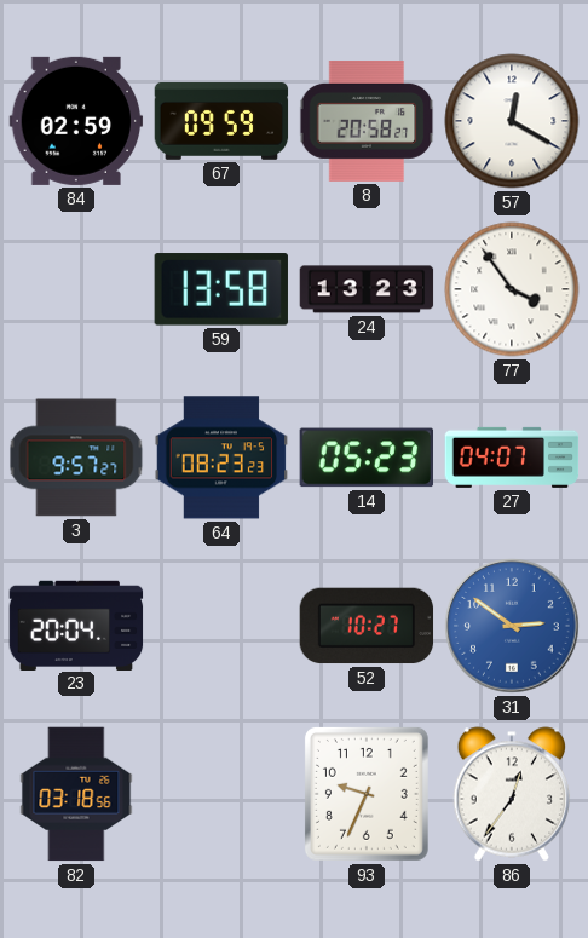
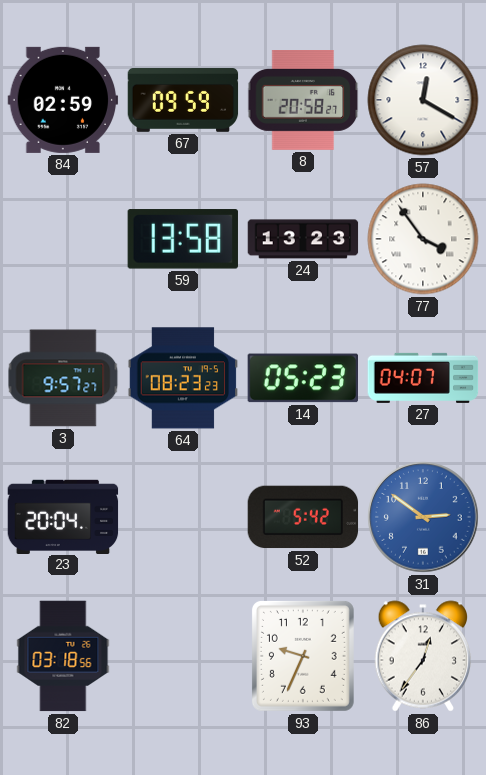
52: 10:27 -> 5:42 (303, 517)
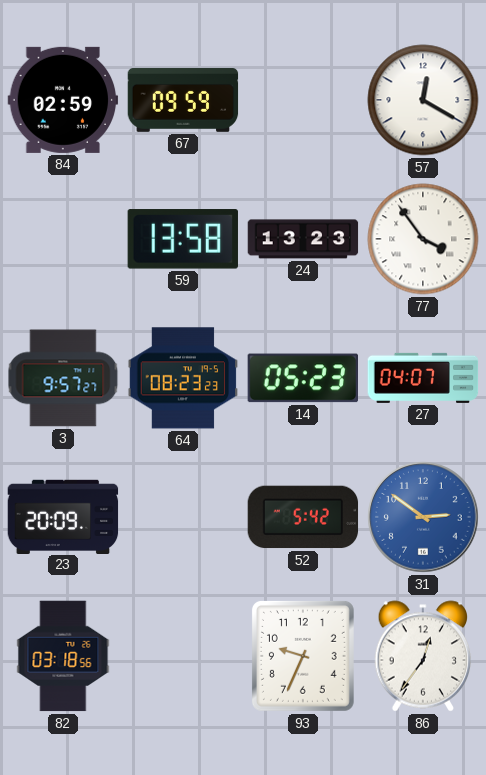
8: 20:58 -> none (303, 101)
23: 20:04 -> 20:09 (63, 516)
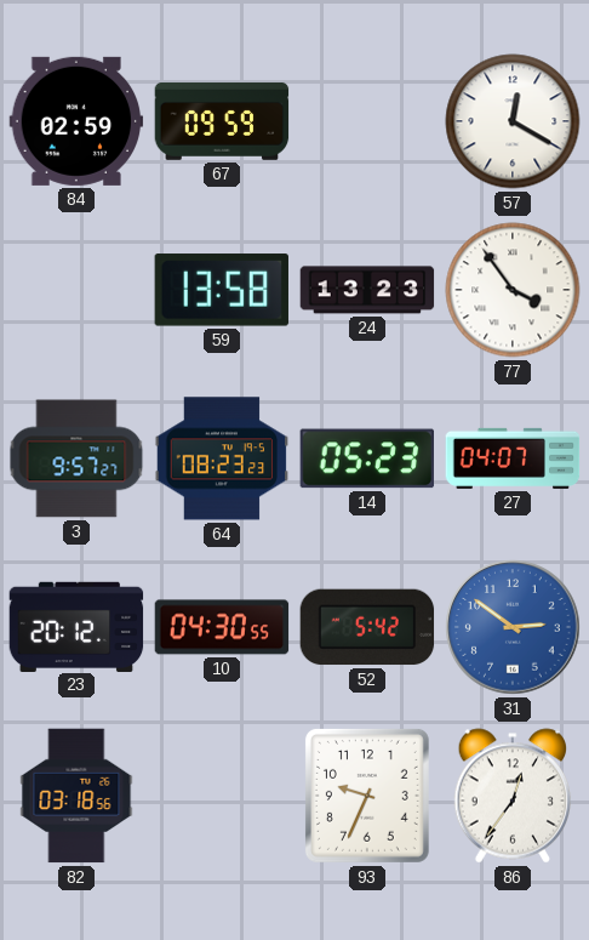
23: 20:09 -> 20:12 (76, 626)
10: none -> 04:30 (222, 627)
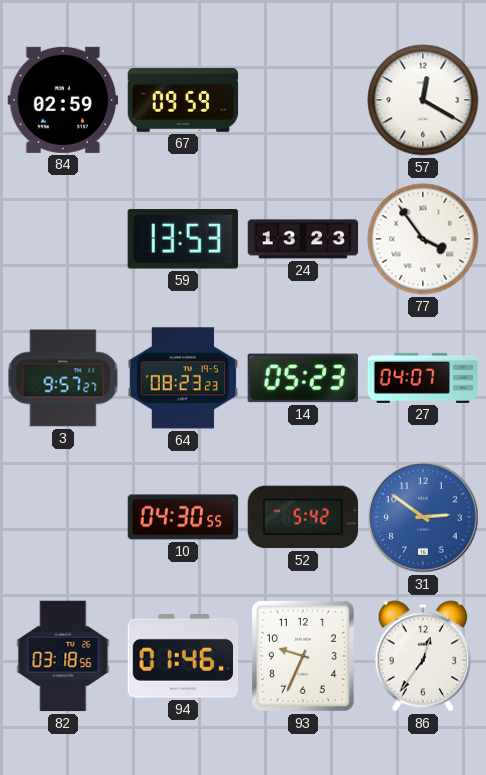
59: 13:58 -> 13:53 (183, 239)
23: 20:12 -> none (76, 626)
94: none -> 01:46 (183, 656)
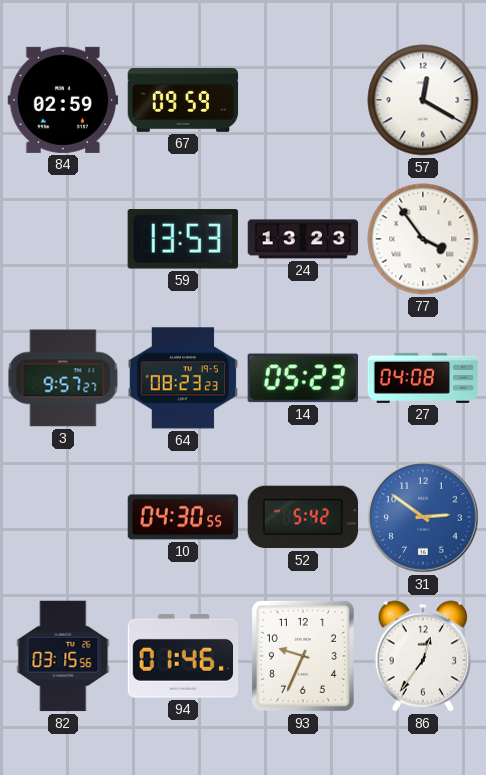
27: 04:07 -> 04:08 (423, 378)
82: 03:18 -> 03:15 (63, 656)
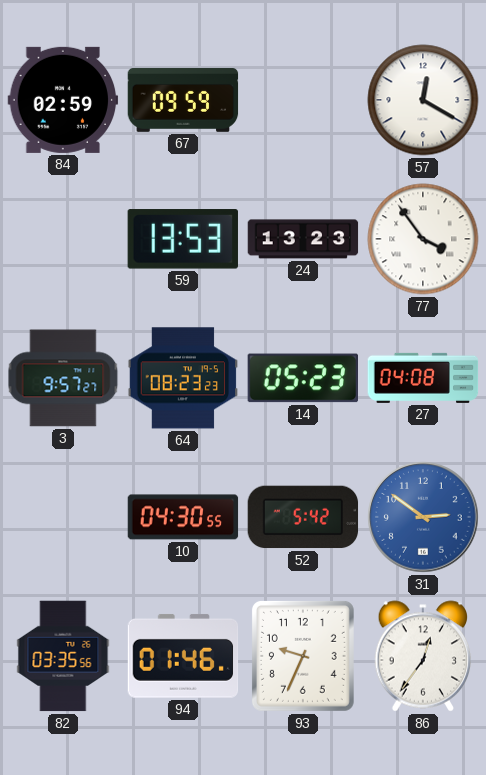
82: 03:15 -> 03:35 (63, 656)
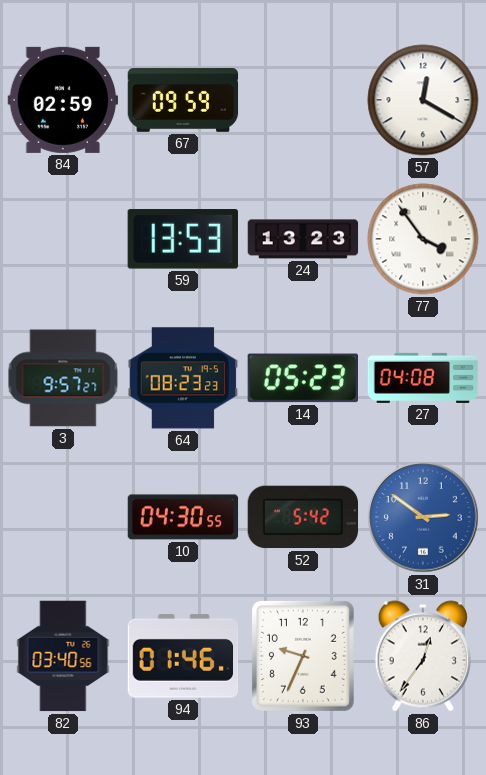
82: 03:35 -> 03:40 (63, 656)
